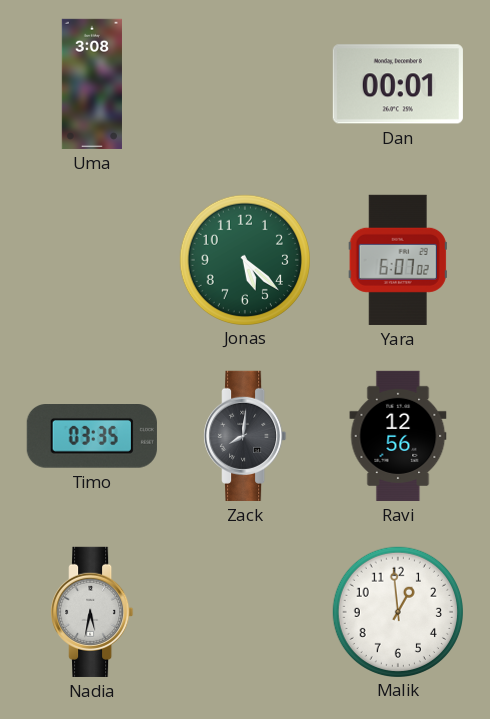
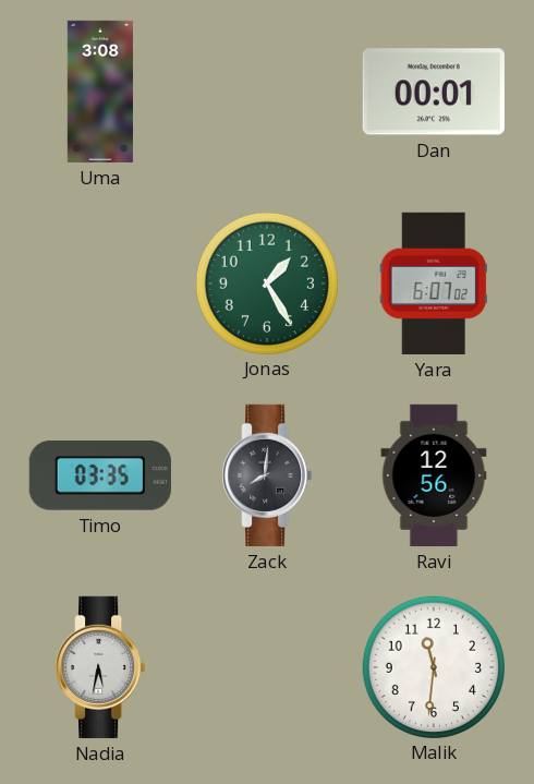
Jonas: 5:22 -> 1:25 (266, 282)
Malik: 12:59 -> 11:31 (433, 666)
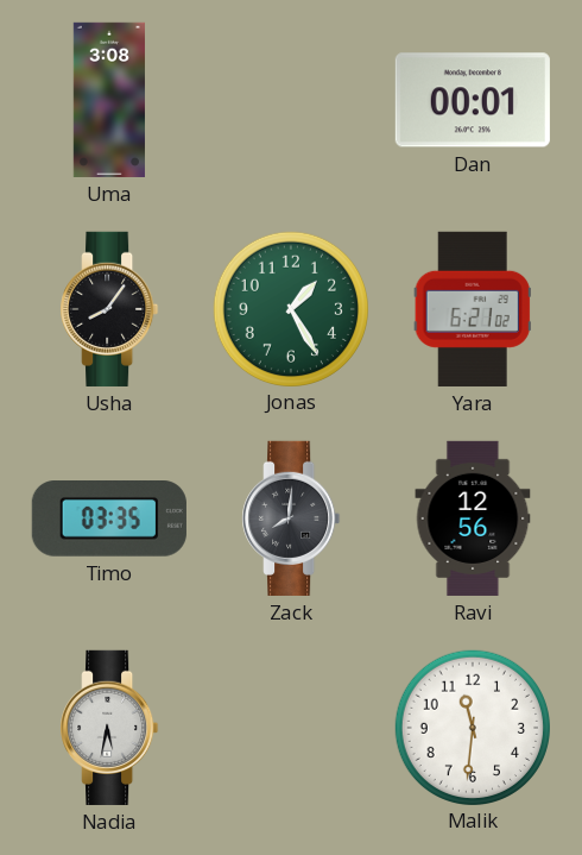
Usha: none -> 8:06 (109, 309)
Yara: 6:07 -> 6:21 (473, 309)
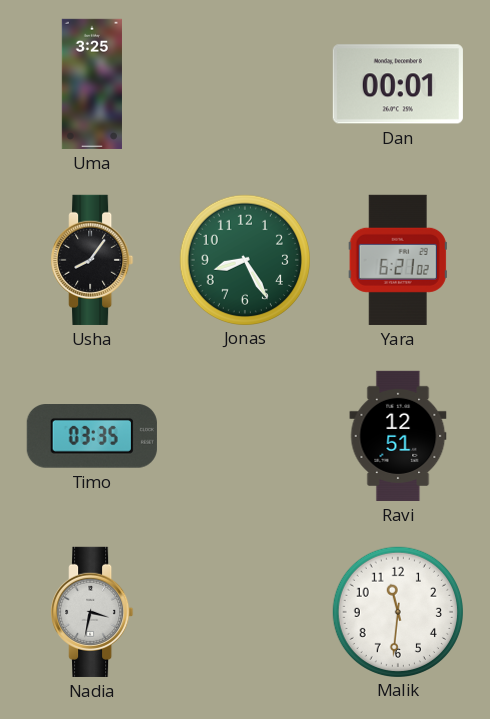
Uma: 3:08 -> 3:25 (91, 84)
Jonas: 1:25 -> 8:25 (244, 259)
Zack: 8:01 -> none (291, 518)
Ravi: 12:56 -> 12:51 (398, 436)
Nadia: 5:32 -> 3:32 (92, 612)
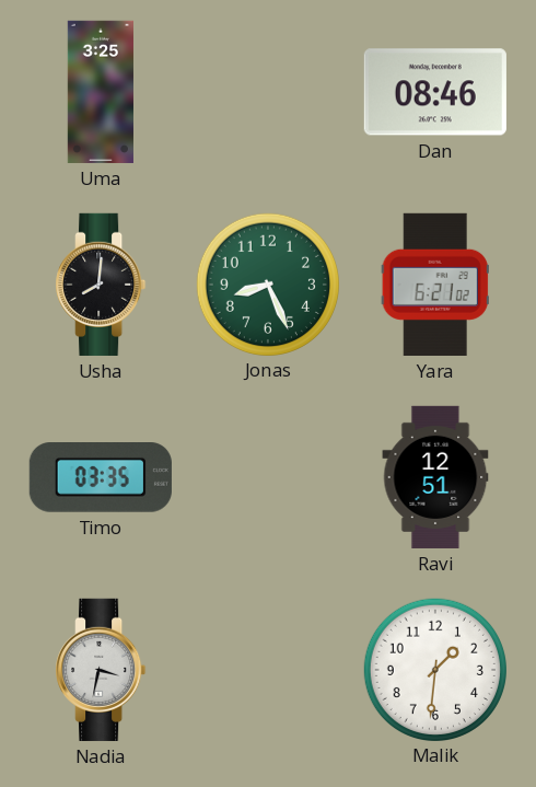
Dan: 00:01 -> 08:46 (435, 92)
Usha: 8:06 -> 8:01 (101, 285)
Jonas: 8:25 -> 8:26 (267, 283)
Malik: 11:31 -> 1:31 (434, 669)
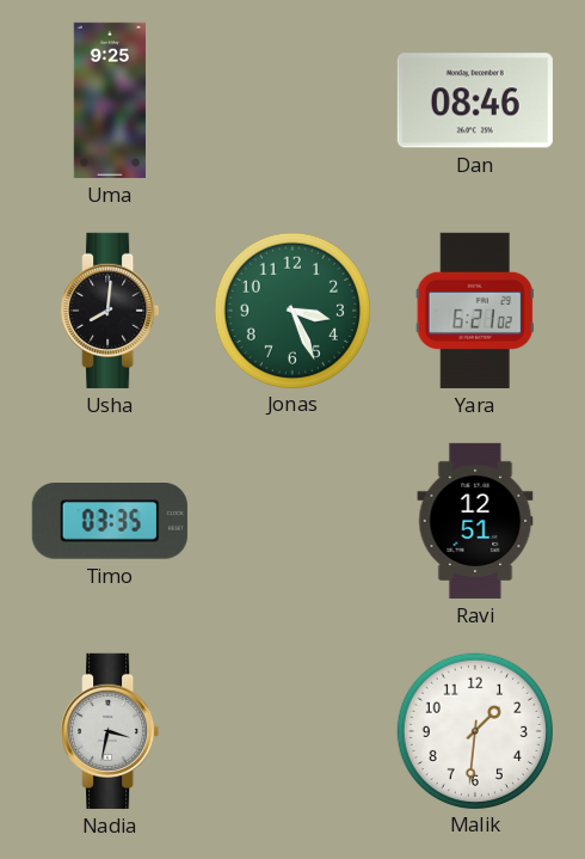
Uma: 3:25 -> 9:25 (109, 100)
Jonas: 8:26 -> 3:26 (291, 309)
